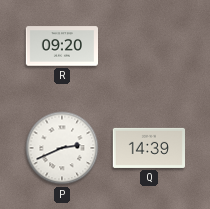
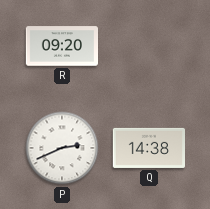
Q: 14:39 -> 14:38 (148, 148)
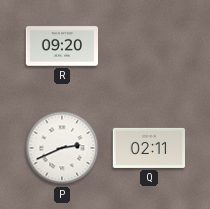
Q: 14:38 -> 02:11 (148, 148)
